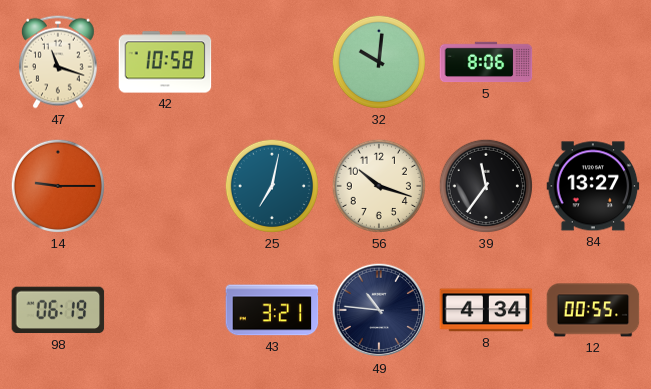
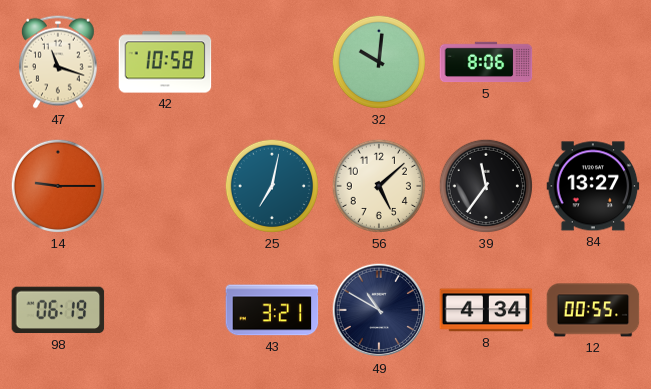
56: 10:18 -> 5:08 (379, 186)
49: 10:46 -> 10:50 (379, 310)
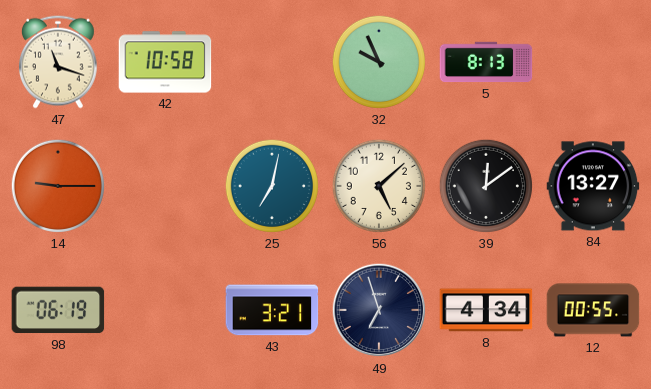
32: 10:01 -> 9:56 (379, 62)
5: 8:06 -> 8:13 (486, 62)
39: 11:36 -> 12:09 (486, 186)
49: 10:50 -> 6:57 (379, 310)
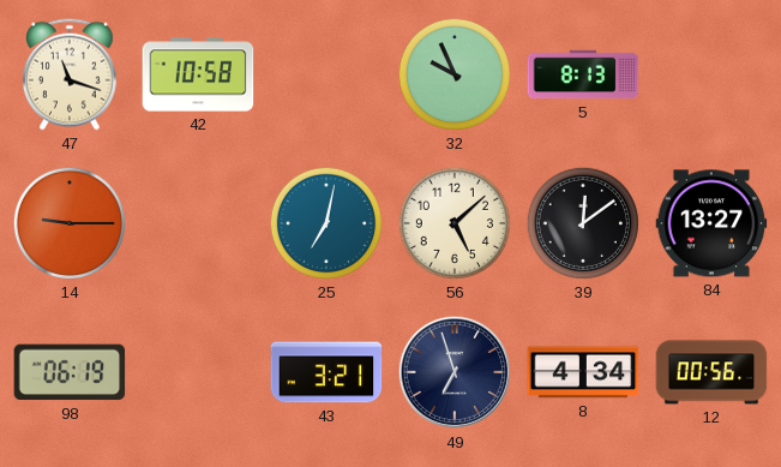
12: 00:55 -> 00:56 (711, 372)
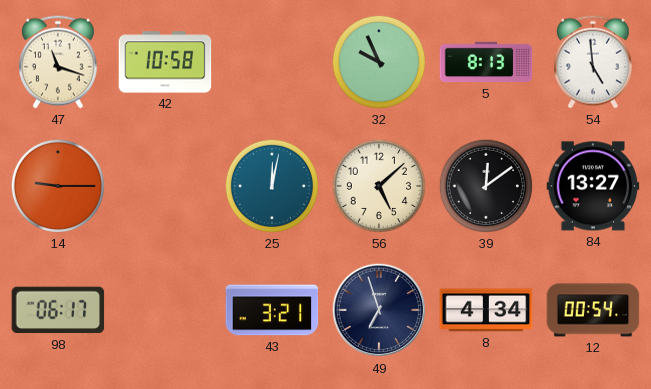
54: none -> 4:59 (594, 62)
25: 7:02 -> 12:02 (272, 186)
98: 06:19 -> 06:17 (58, 310)
12: 00:56 -> 00:54 (593, 310)
